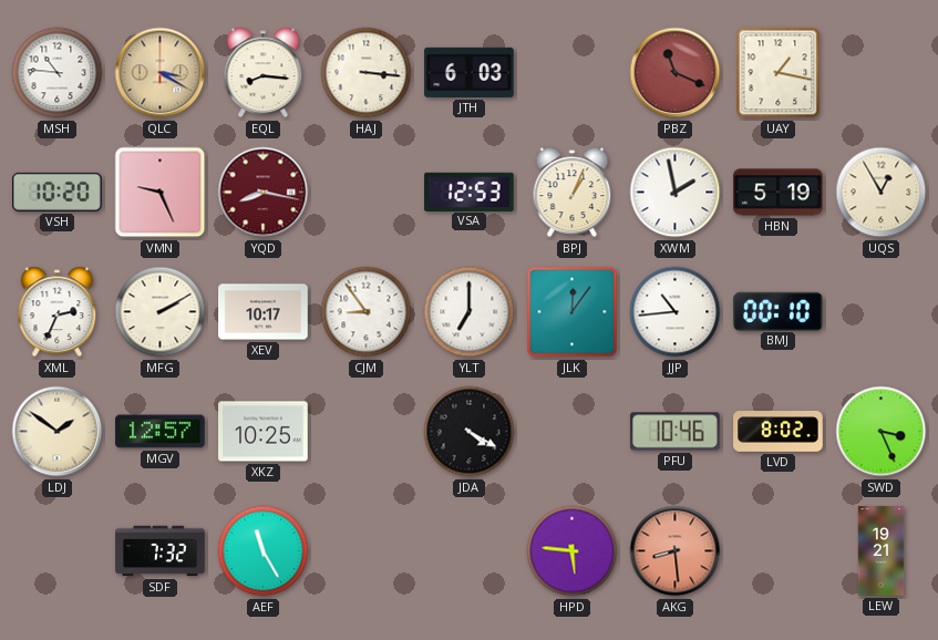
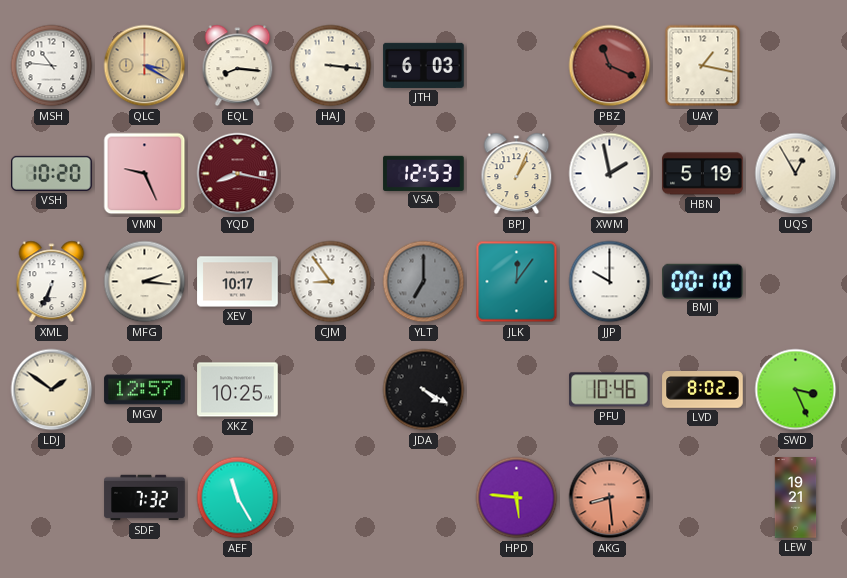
XML: 2:34 -> 6:34 (52, 282)
MFG: 2:10 -> 2:16 (145, 282)
YLT dial: white -> grey (424, 282)
JJP: 10:44 -> 10:00 (610, 282)
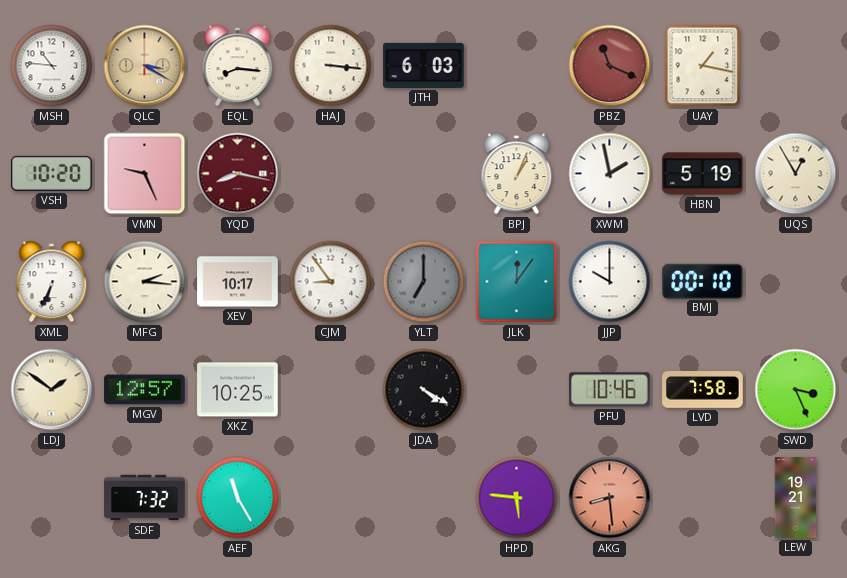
VSA: 12:53 -> none (424, 173)
LVD: 8:02 -> 7:58 (703, 390)
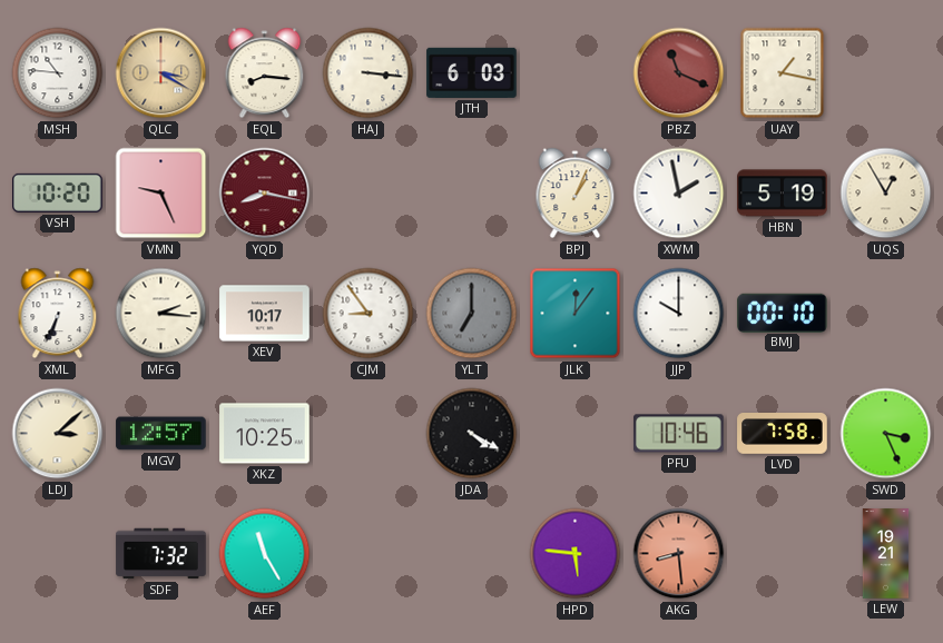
LDJ: 1:51 -> 3:08 (58, 434)
